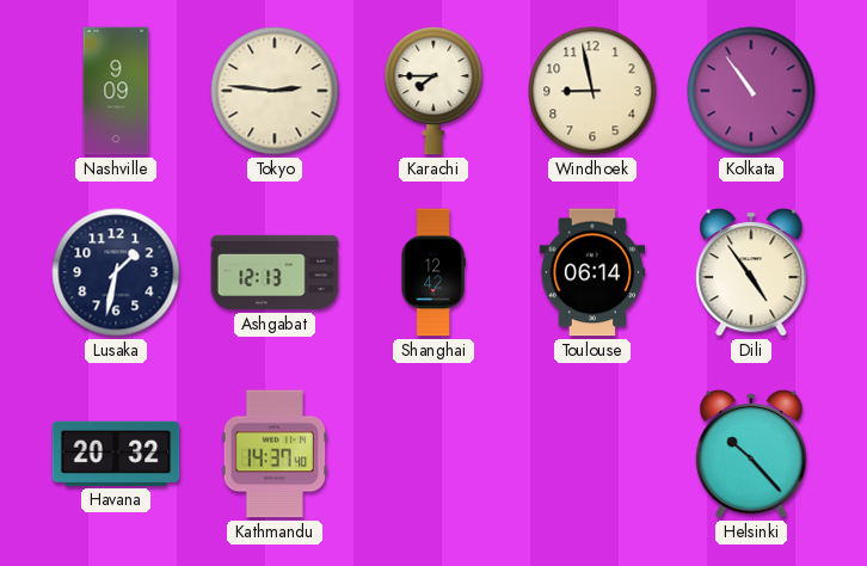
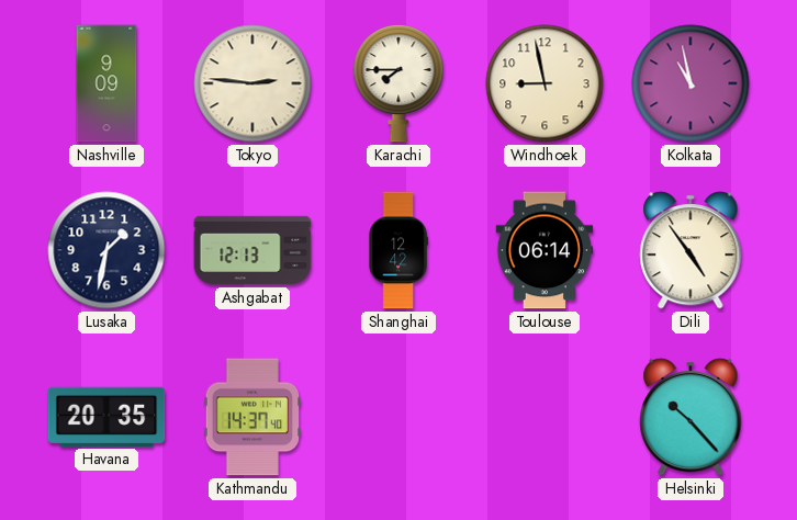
Kolkata: 10:54 -> 10:58 (691, 83)
Havana: 20:32 -> 20:35 (106, 417)
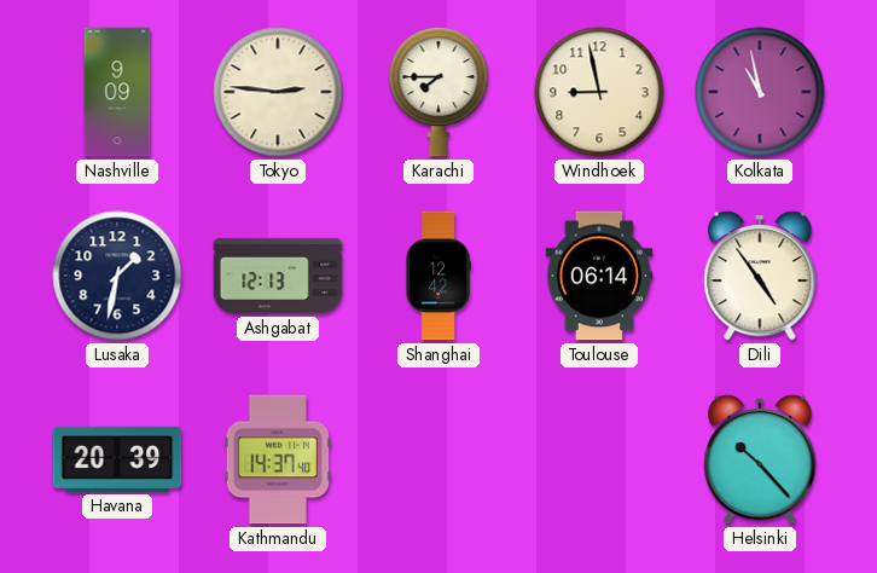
Havana: 20:35 -> 20:39 (117, 459)
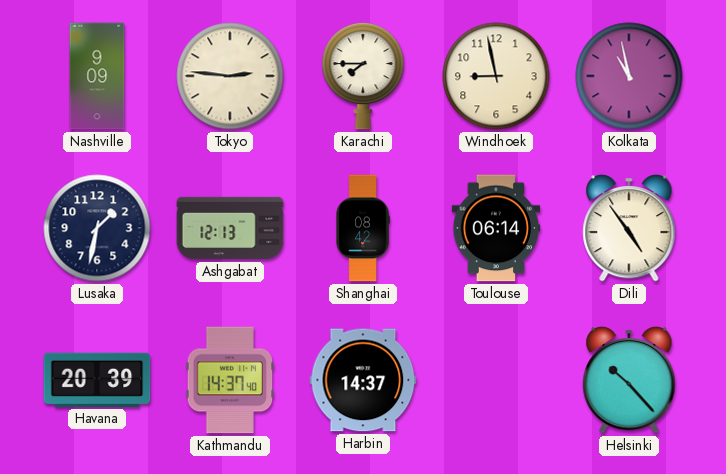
Shanghai: 12:42 -> 08:42 (363, 228)
Harbin: none -> 14:37 (363, 380)
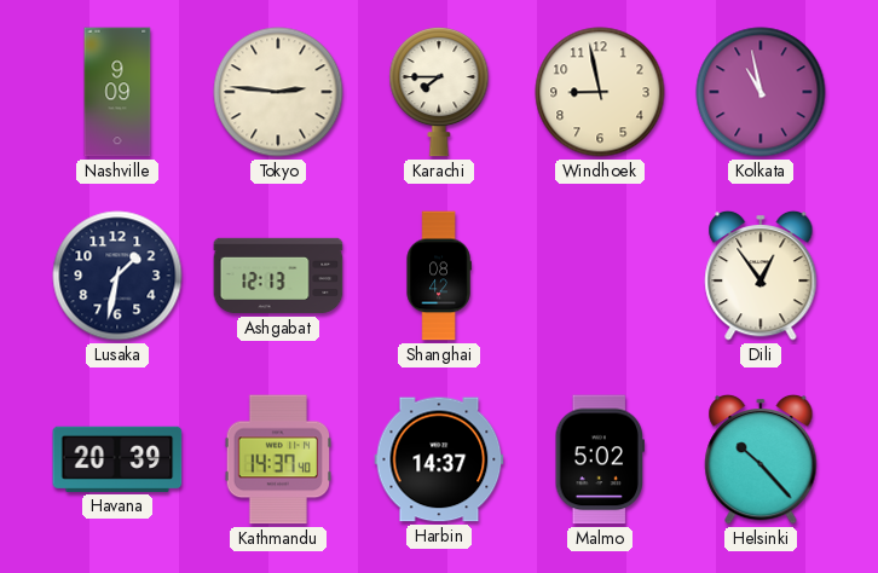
Toulouse: 06:14 -> none (496, 228)
Dili: 4:54 -> 12:54 (761, 276)
Malmo: none -> 5:02 (599, 459)
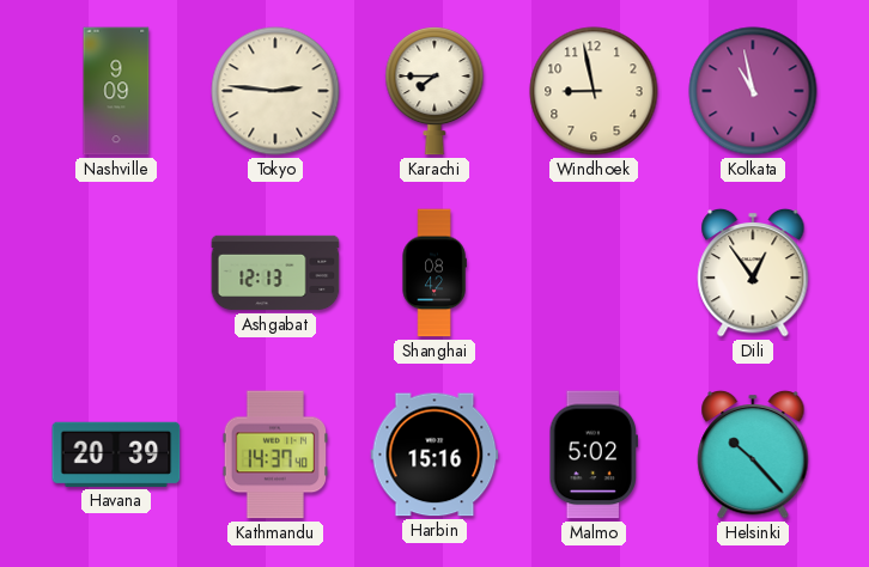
Lusaka: 1:32 -> none (117, 276)
Harbin: 14:37 -> 15:16 (434, 455)
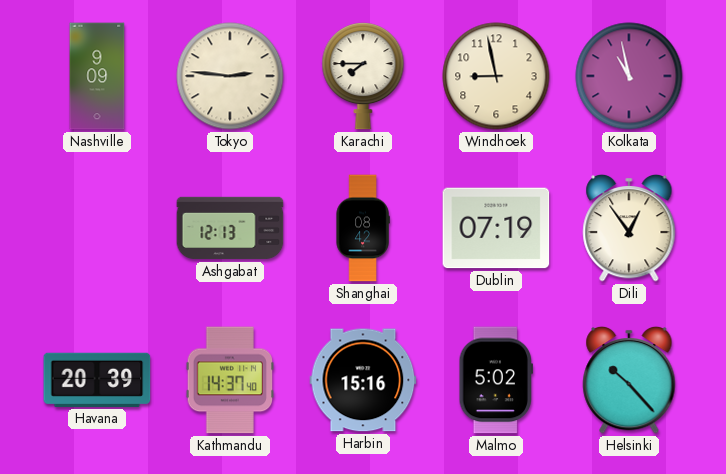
Dublin: none -> 07:19 (496, 228)
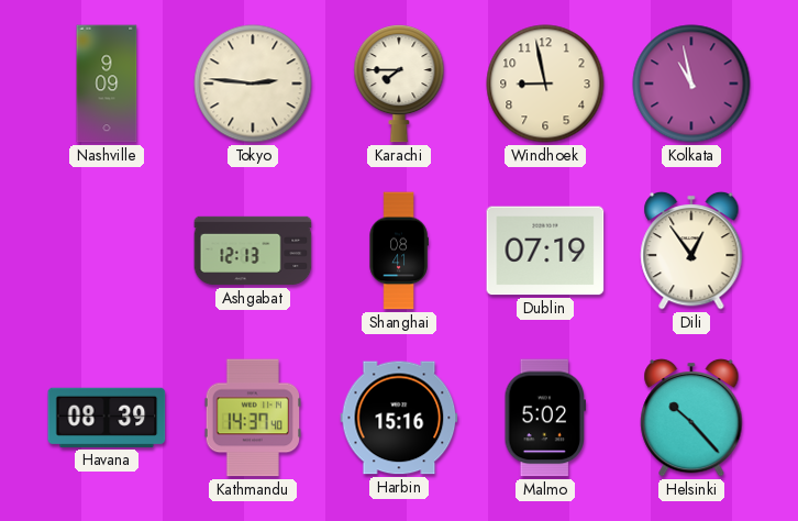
Shanghai: 08:42 -> 08:41 (399, 251)
Havana: 20:39 -> 08:39 (107, 418)
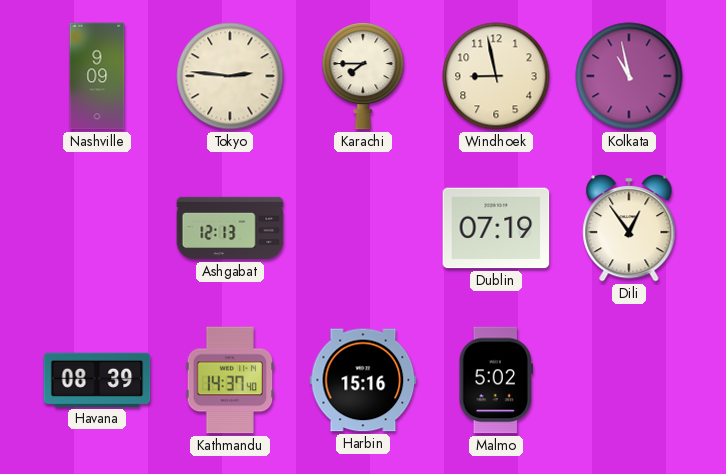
Shanghai: 08:41 -> none (399, 251)
Helsinki: 10:23 -> none (691, 418)
